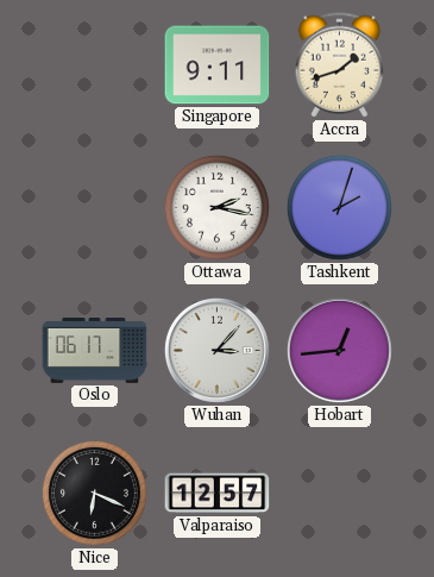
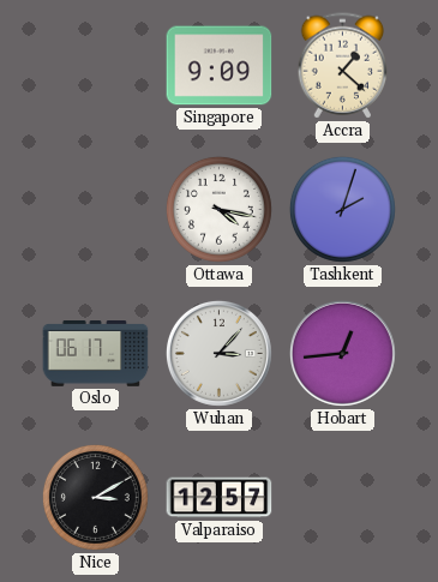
Singapore: 9:11 -> 9:09 (220, 66)
Accra: 1:42 -> 1:22 (343, 66)
Ottawa: 2:17 -> 4:17 (218, 209)
Nice: 6:19 -> 3:10 (95, 497)
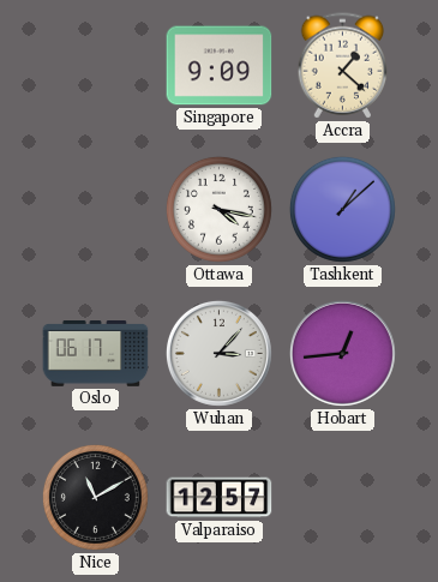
Tashkent: 2:03 -> 1:08 (342, 209)
Nice: 3:10 -> 11:10 (95, 497)
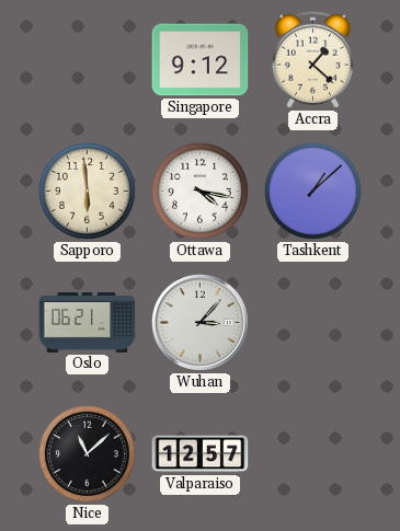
Singapore: 9:09 -> 9:12 (201, 60)
Sapporo: none -> 5:59 (87, 191)
Oslo: 06:17 -> 06:21 (88, 323)
Hobart: 12:44 -> none (342, 353)
Nice: 11:10 -> 11:08 (87, 453)
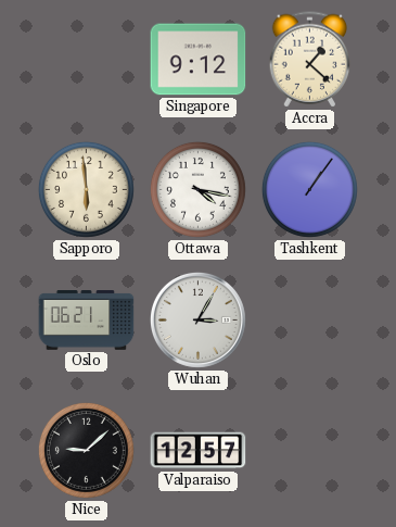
Tashkent: 1:08 -> 1:06 (309, 189)
Wuhan: 3:07 -> 3:05 (197, 319)
Nice: 11:08 -> 9:08 (86, 450)
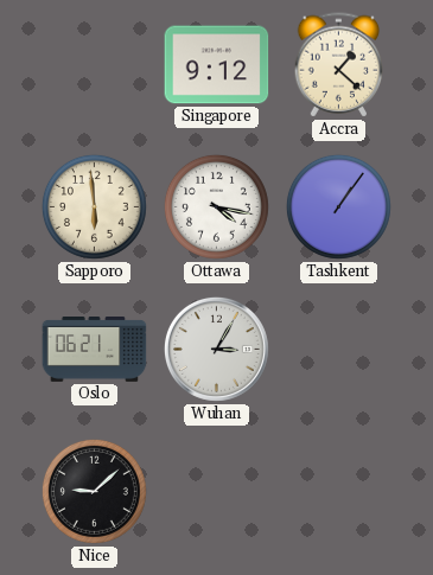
Valparaiso: 12:57 -> none (199, 451)
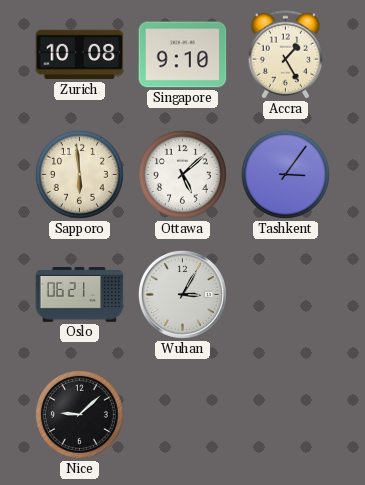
Zurich: none -> 10:08 (80, 55)
Singapore: 9:12 -> 9:10 (183, 55)
Accra: 1:22 -> 1:25 (286, 55)
Ottawa: 4:17 -> 5:08 (182, 174)
Tashkent: 1:06 -> 3:06 (285, 174)
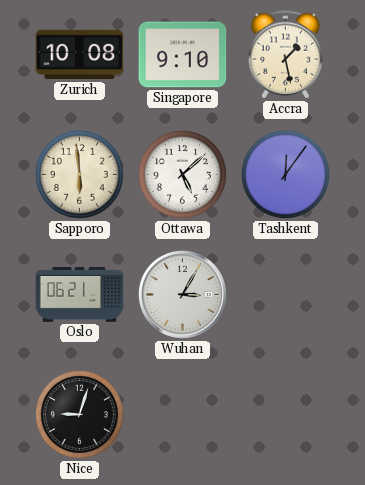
Accra: 1:25 -> 1:28 (286, 55)
Tashkent: 3:06 -> 12:06 (285, 174)
Nice: 9:08 -> 9:03 (79, 414)
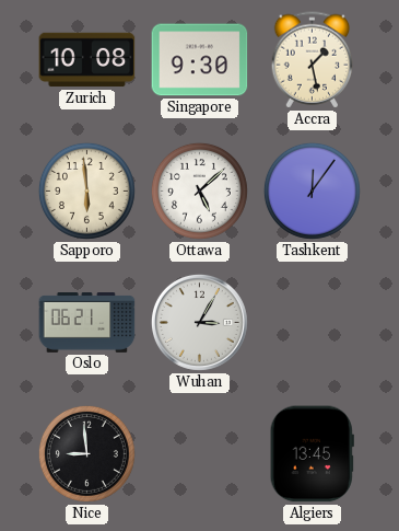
Singapore: 9:10 -> 9:30 (200, 60)
Nice: 9:03 -> 8:59 (86, 453)
Algiers: none -> 13:45 (312, 454)
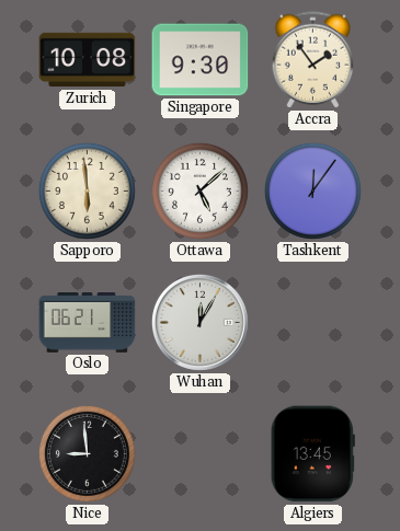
Accra: 1:28 -> 1:54 (313, 60)
Wuhan: 3:05 -> 12:05 (199, 322)
